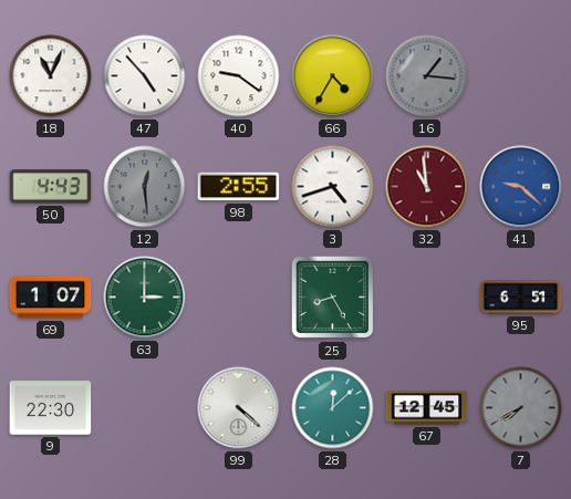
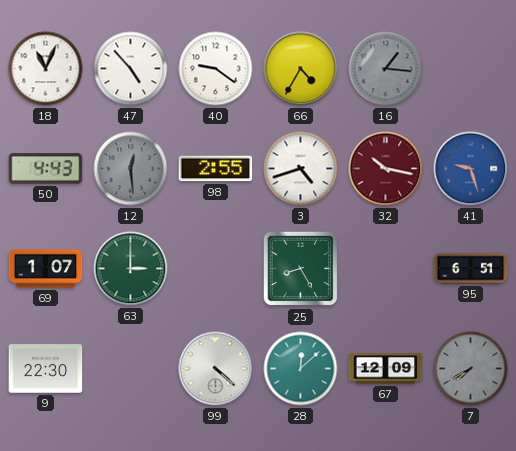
32: 10:59 -> 10:17 (386, 169)
41: 9:22 -> 9:27 (471, 169)
67: 12:45 -> 12:09 (386, 369)
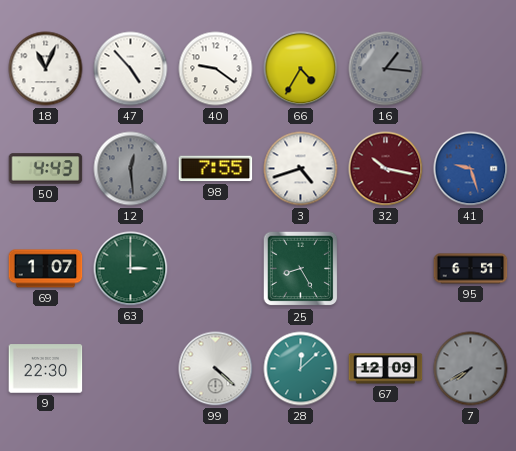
98: 2:55 -> 7:55 (216, 169)
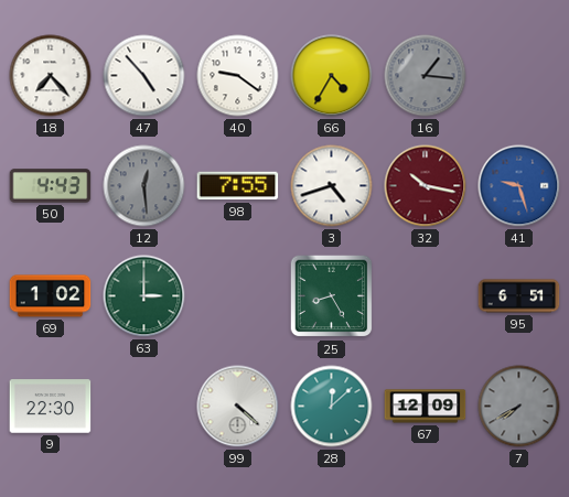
18: 11:04 -> 7:23 (51, 76)
69: 1:07 -> 1:02 (51, 296)
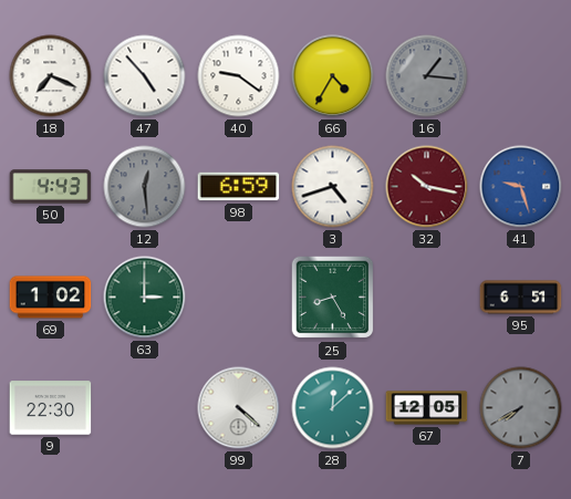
18: 7:23 -> 7:19 (51, 76)
98: 7:55 -> 6:59 (239, 187)
67: 12:09 -> 12:05 (427, 408)
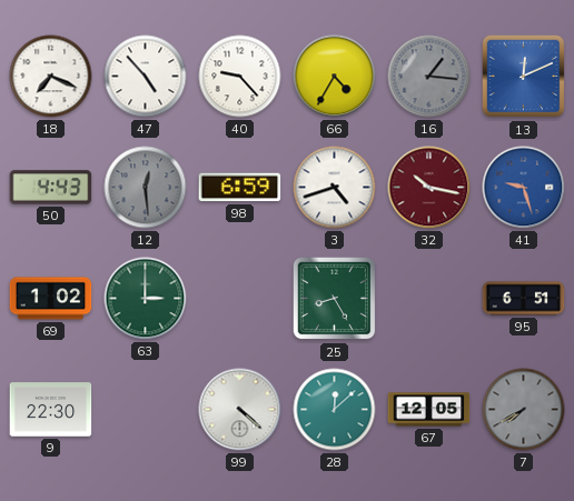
40: 9:21 -> 9:23 (240, 77)
13: none -> 12:11 (524, 77)
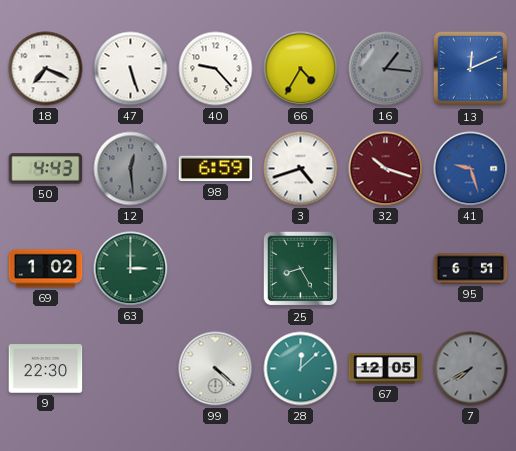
47: 4:53 -> 5:27 (131, 69)
32: 10:17 -> 10:18 (386, 169)
